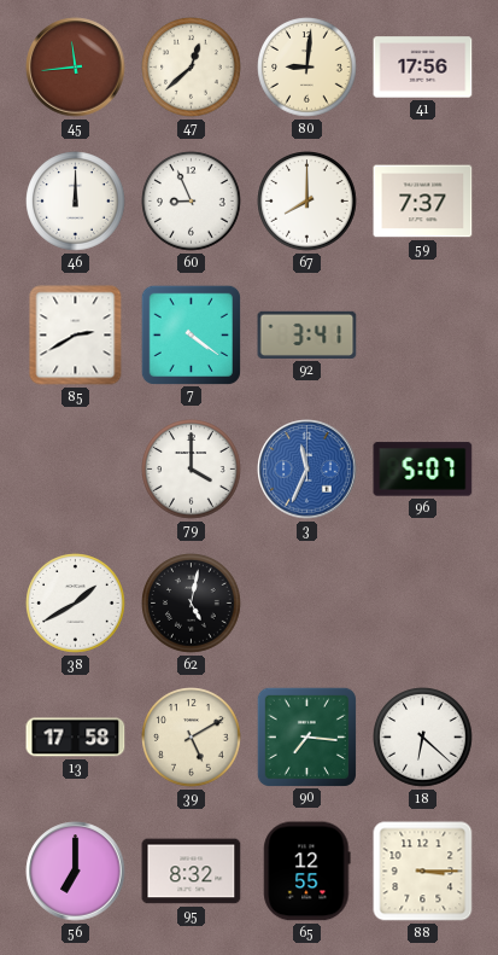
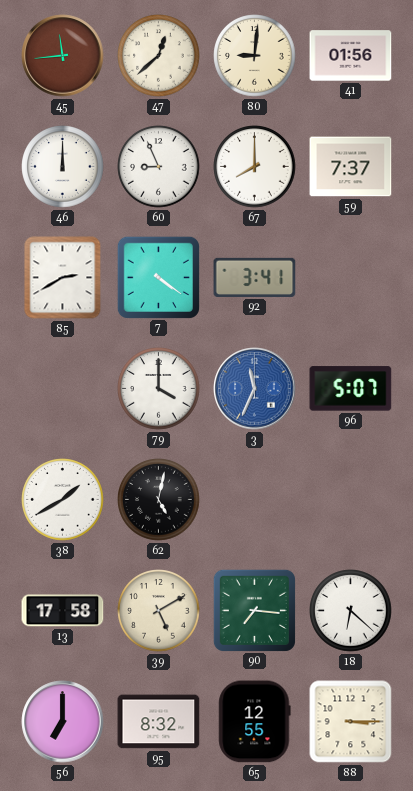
41: 17:56 -> 01:56 (351, 56)
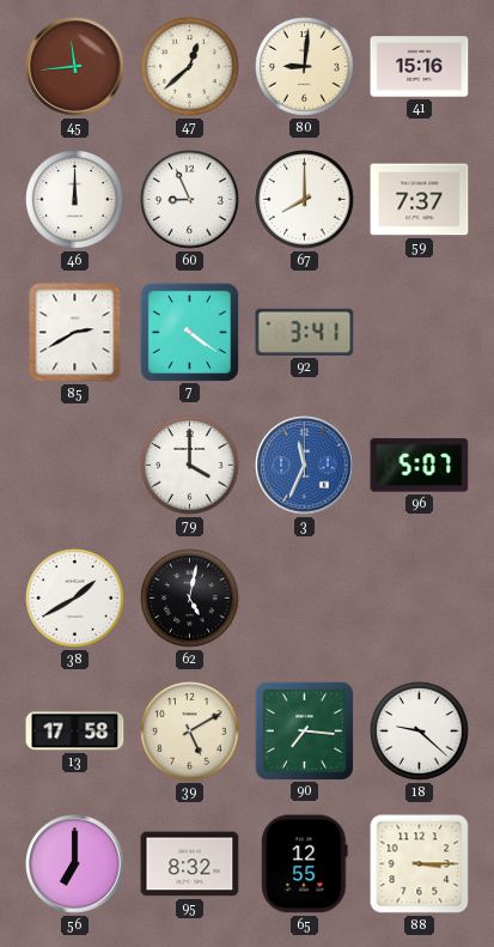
41: 01:56 -> 15:16 (420, 67)
18: 6:22 -> 9:22 (420, 732)
